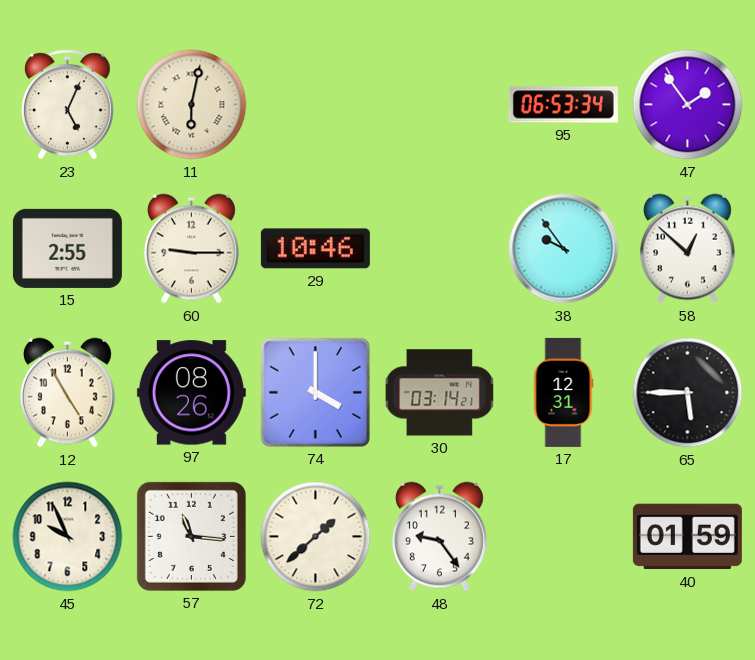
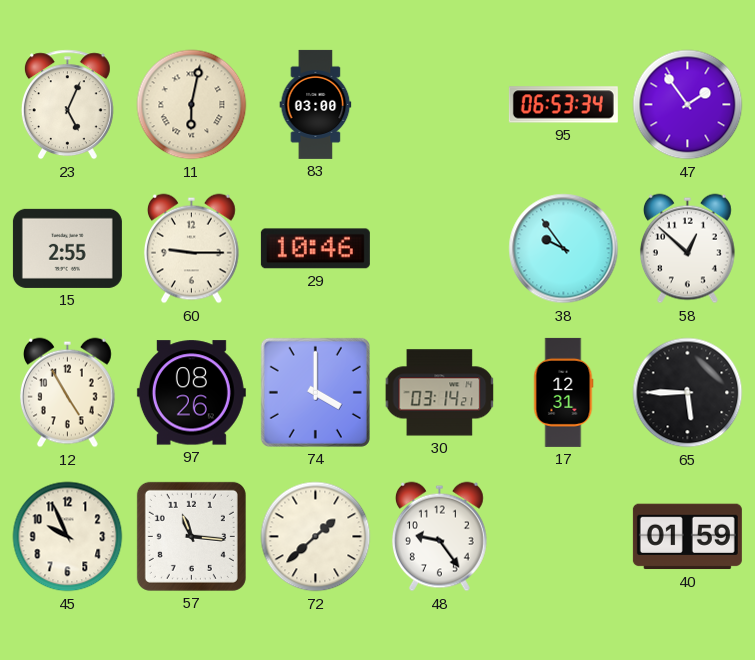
83: none -> 03:00 (316, 104)
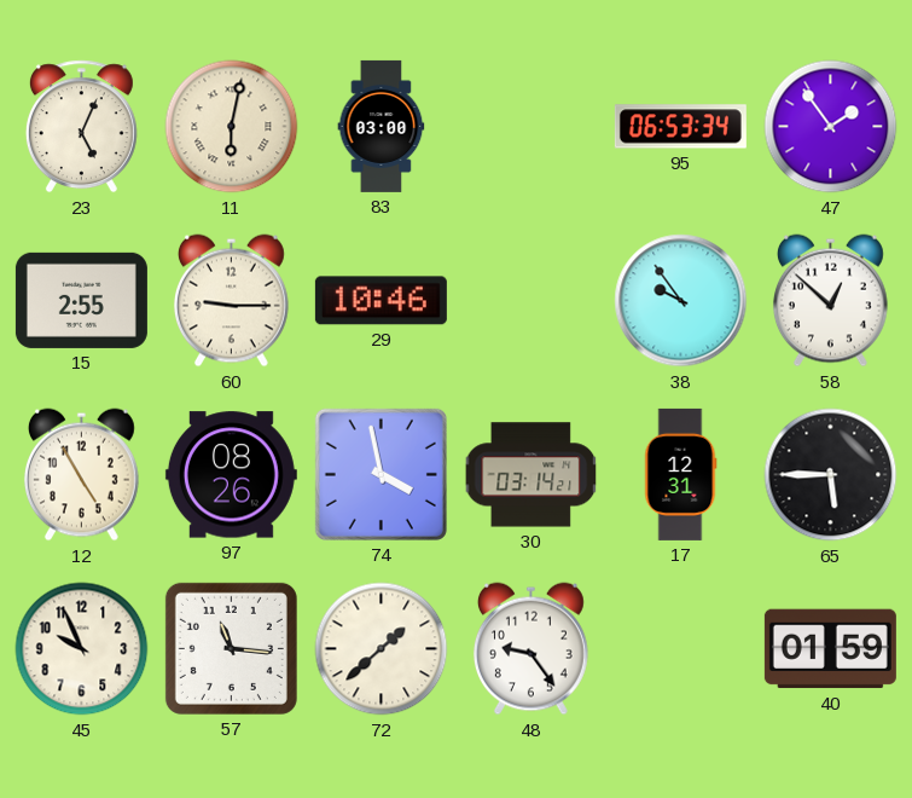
74: 4:00 -> 3:58 (381, 474)
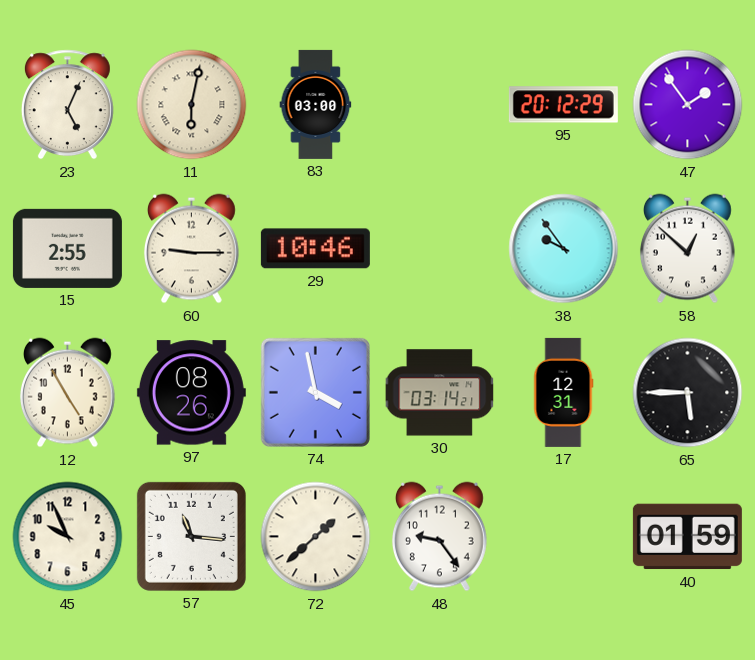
95: 06:53 -> 20:12 (563, 105)
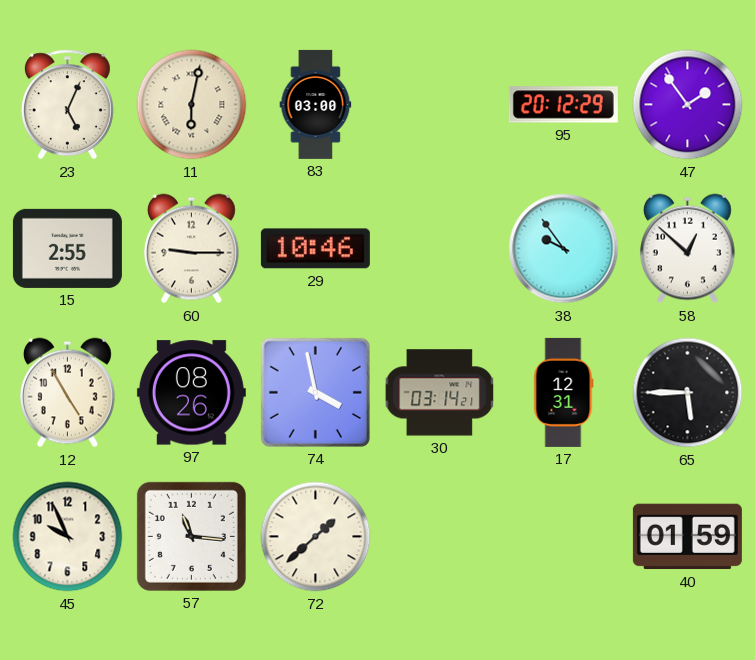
48: 9:24 -> none (439, 537)
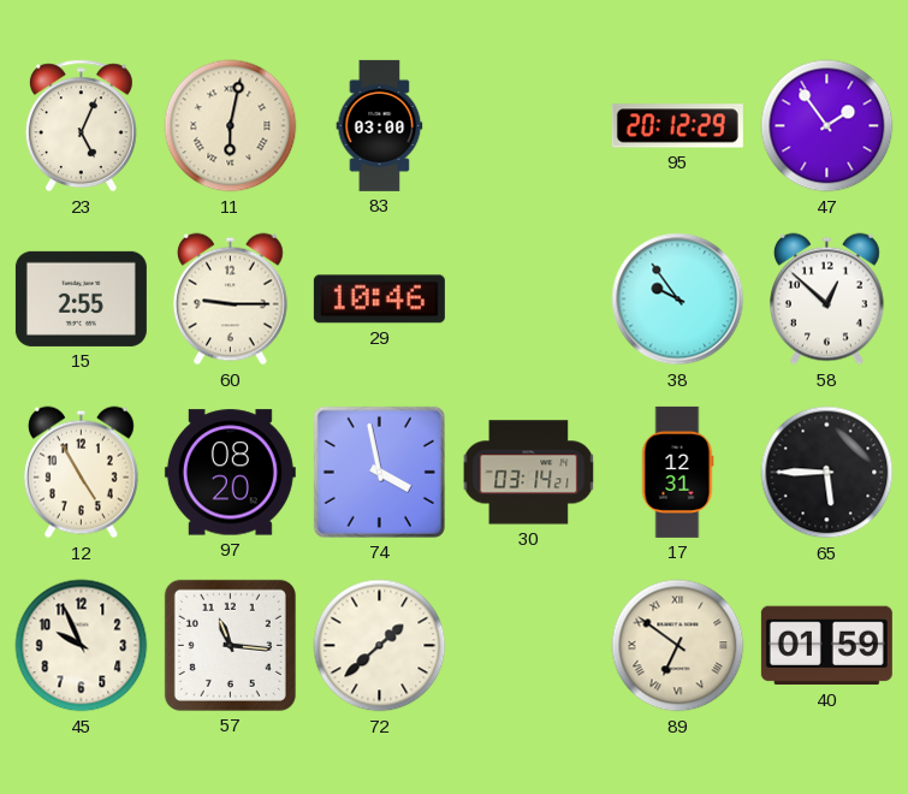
97: 08:26 -> 08:20 (230, 473)
89: none -> 6:51 (678, 646)
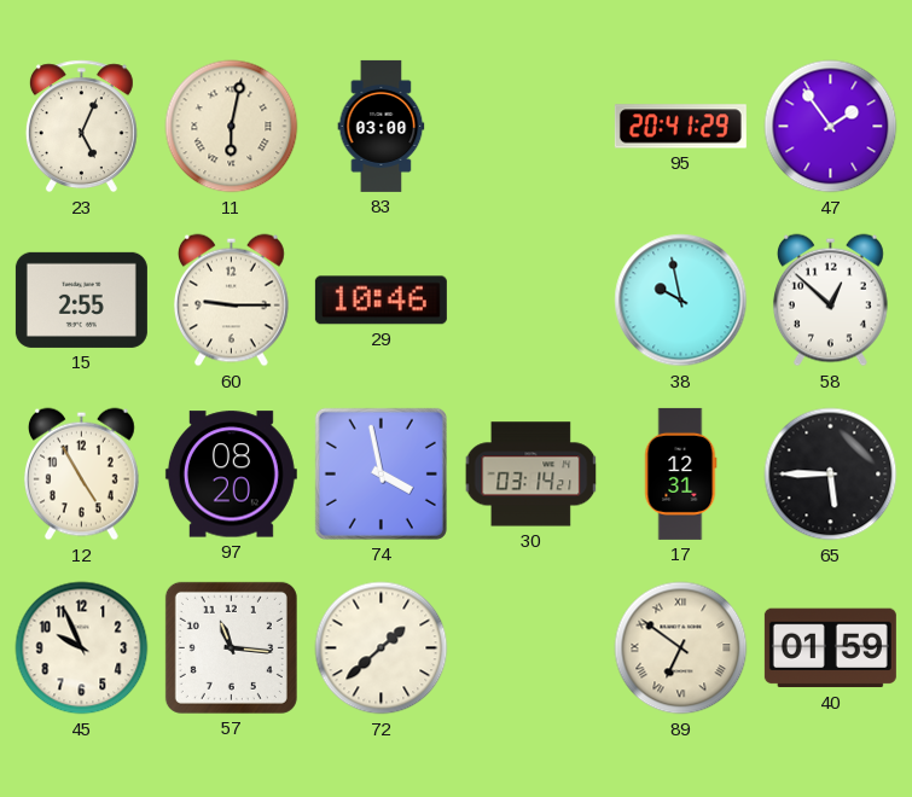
95: 20:12 -> 20:41 (680, 127)
38: 9:54 -> 9:58 (681, 301)
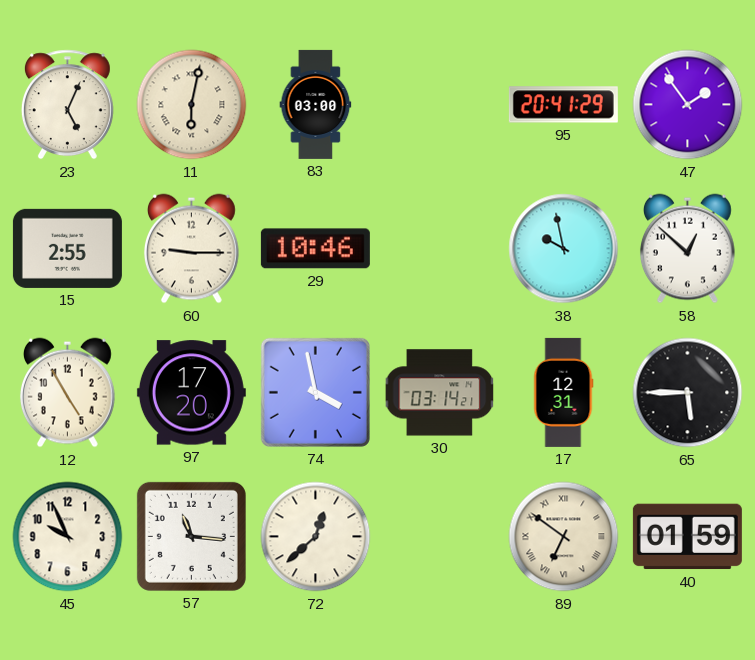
97: 08:20 -> 17:20 (191, 393)
72: 1:38 -> 12:38 (316, 537)
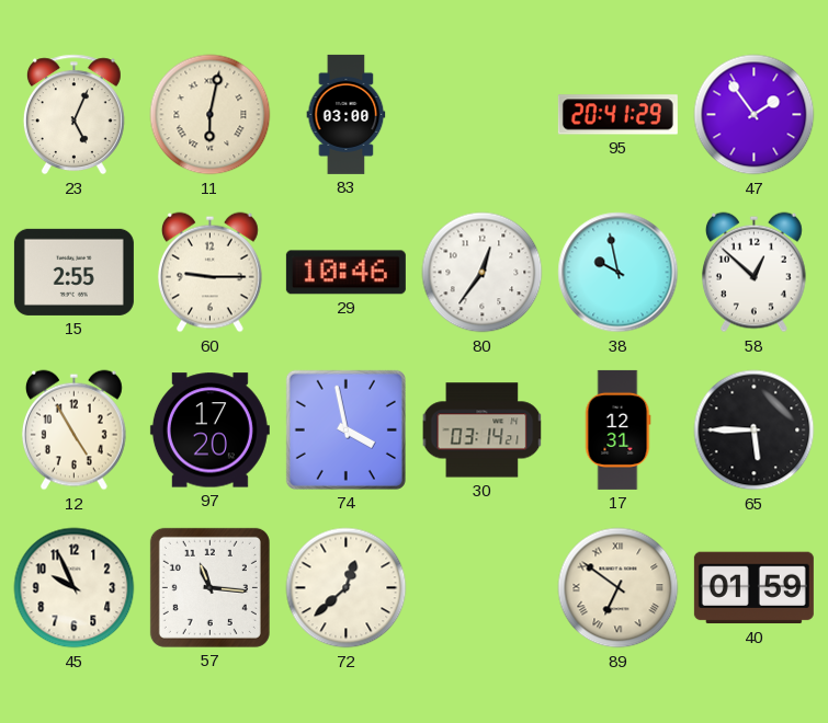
80: none -> 12:36 (483, 273)
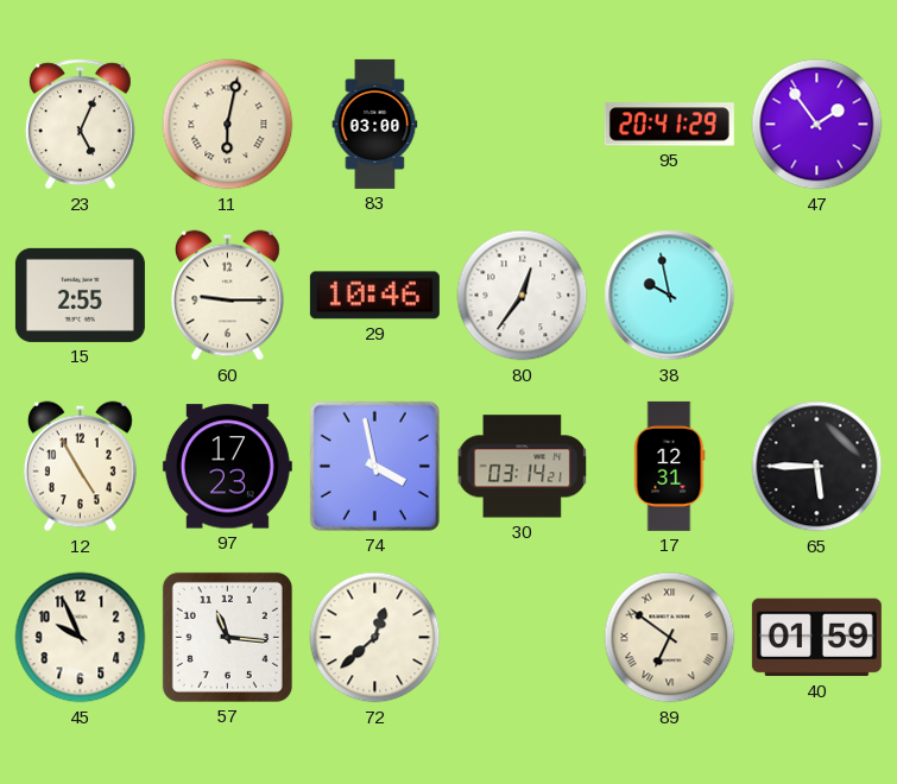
58: 12:52 -> none (753, 273)
97: 17:20 -> 17:23 (227, 467)
